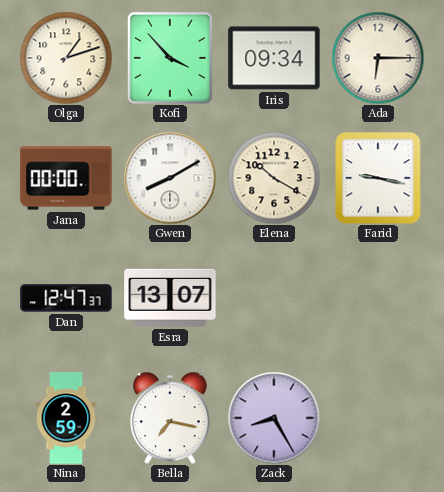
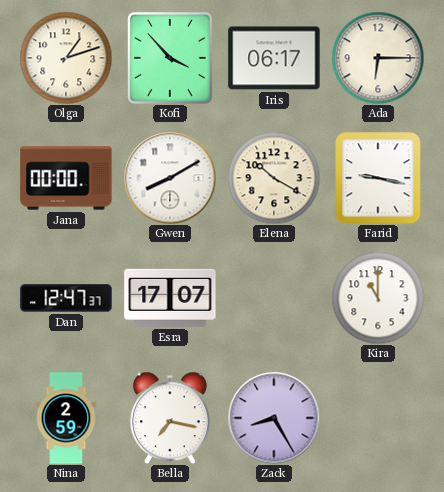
Iris: 09:34 -> 06:17 (274, 58)
Esra: 13:07 -> 17:07 (170, 298)
Kira: none -> 11:00 (378, 298)
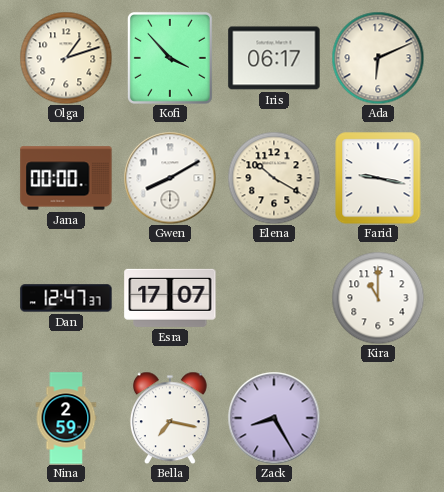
Ada: 6:15 -> 6:11 (378, 58)
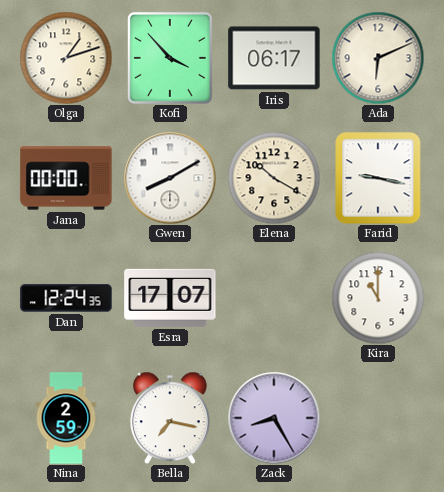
Dan: 12:47 -> 12:24 (66, 298)
